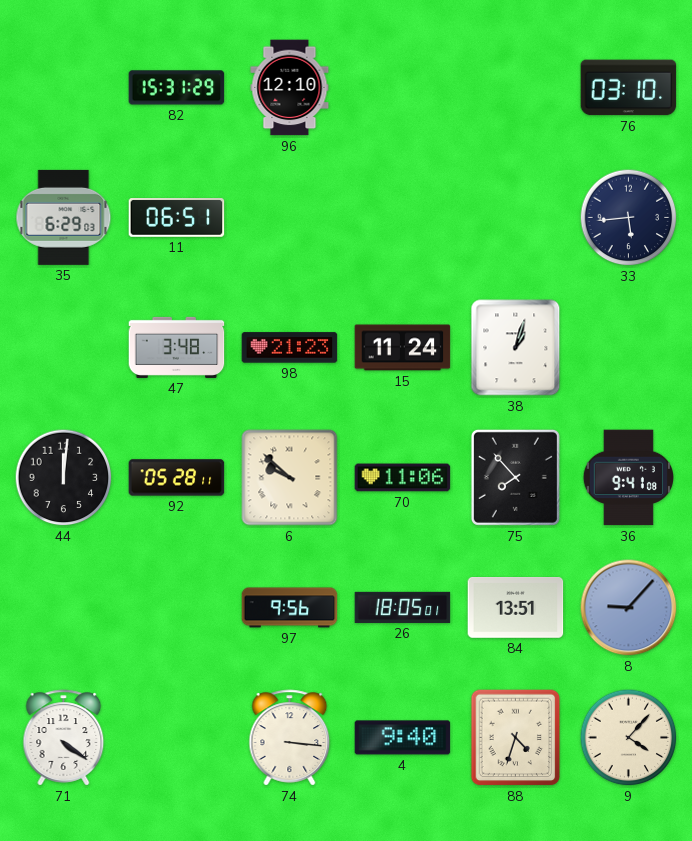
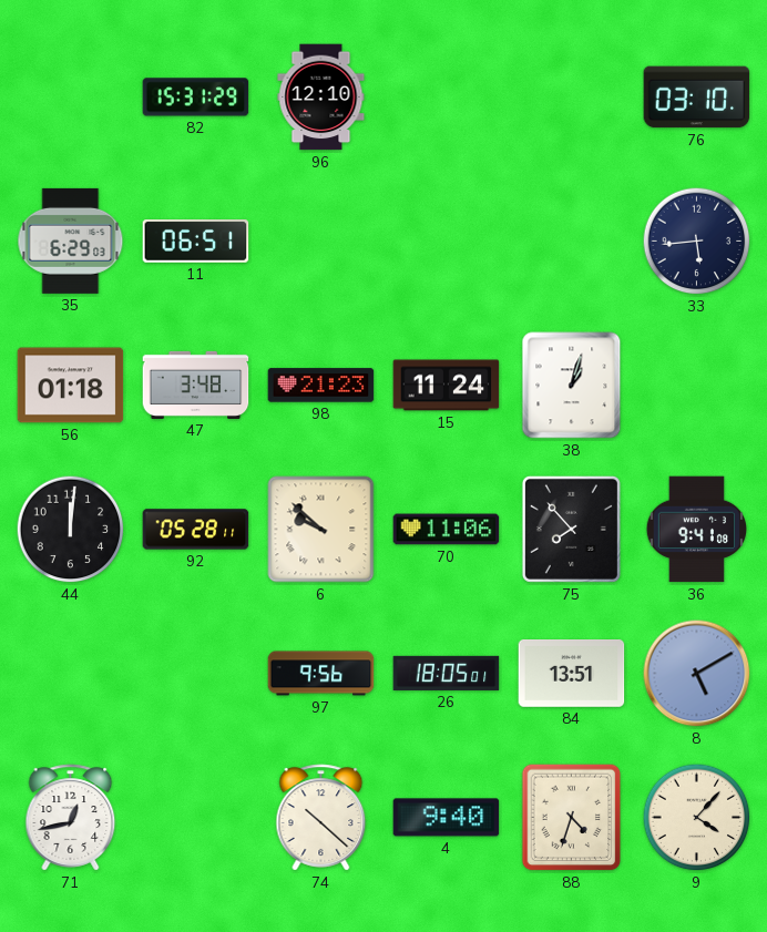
56: none -> 01:18 (71, 386)
8: 9:07 -> 5:10 (697, 674)
71: 4:21 -> 12:43 (71, 818)
74: 3:16 -> 10:22 (321, 818)
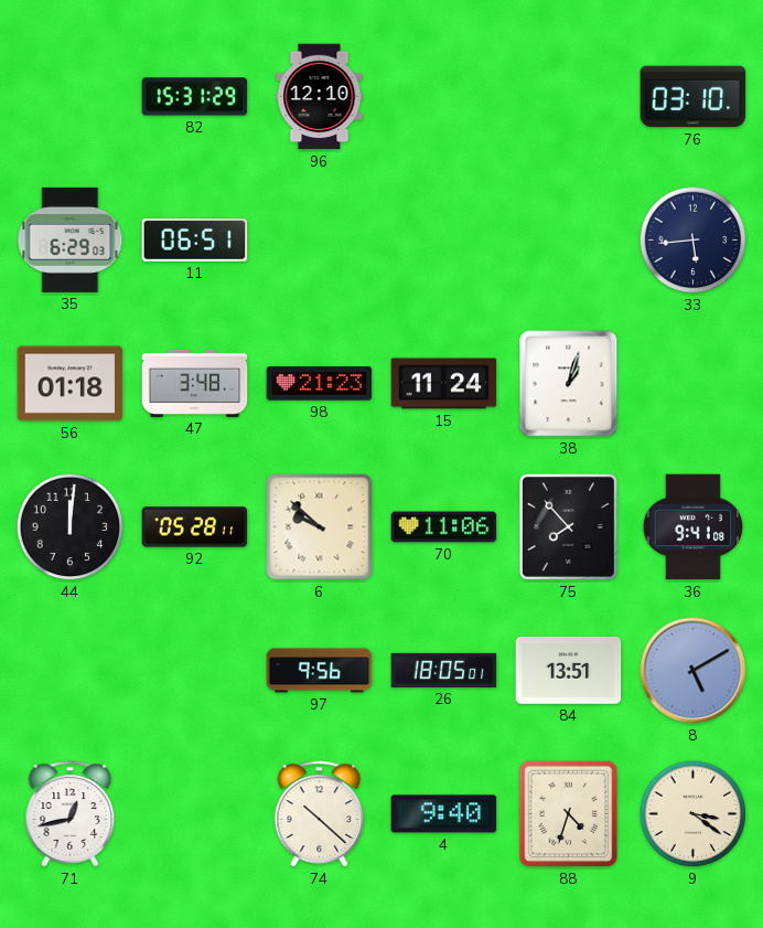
9: 4:07 -> 3:21 (694, 814)
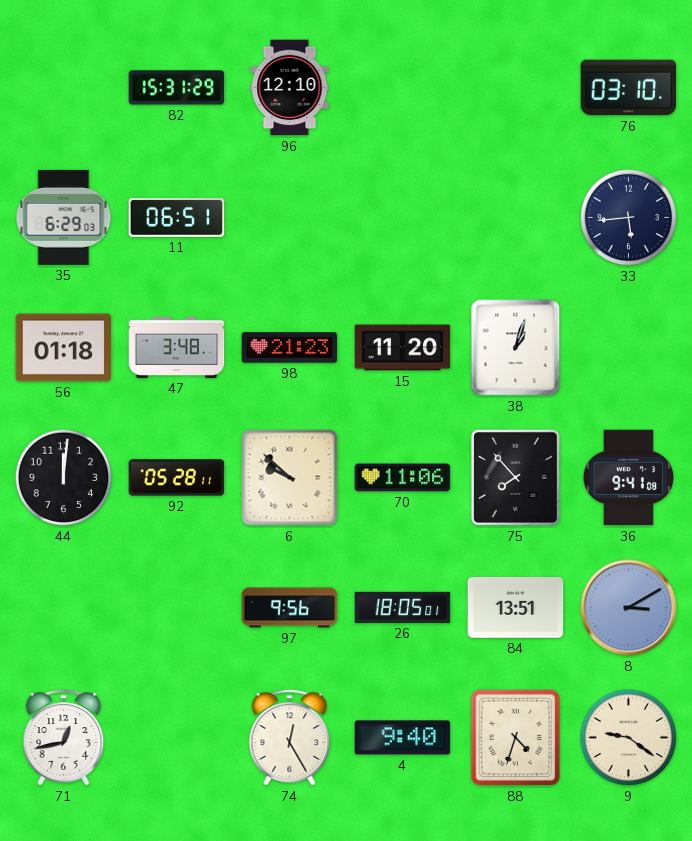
15: 11:24 -> 11:20 (403, 348)
8: 5:10 -> 3:10 (629, 608)
74: 10:22 -> 12:25 (290, 738)
9: 3:21 -> 9:21 (629, 738)
